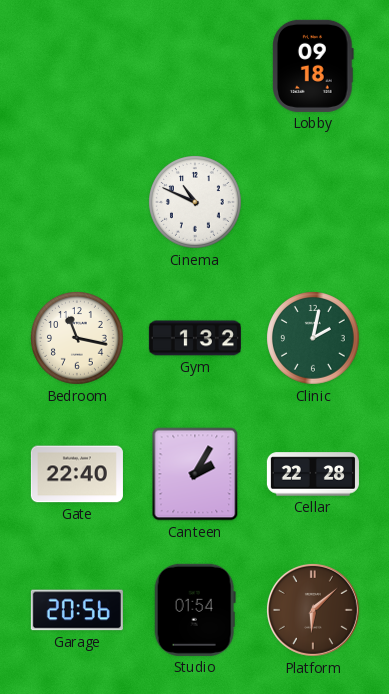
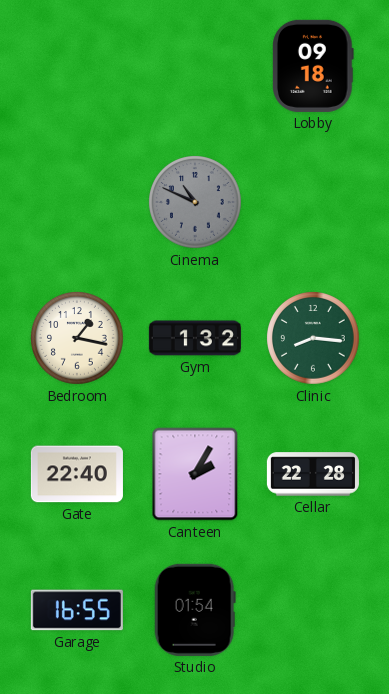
Cinema dial: white -> grey (196, 203)
Bedroom: 11:17 -> 1:17 (78, 339)
Clinic: 2:02 -> 8:16 (314, 339)
Garage: 20:56 -> 16:55 (77, 610)
Platform: 6:08 -> none (313, 610)
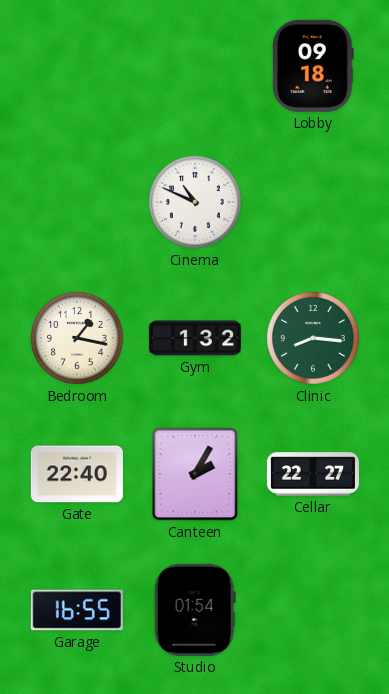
Cinema dial: grey -> white (196, 203)
Cellar: 22:28 -> 22:27 (313, 474)
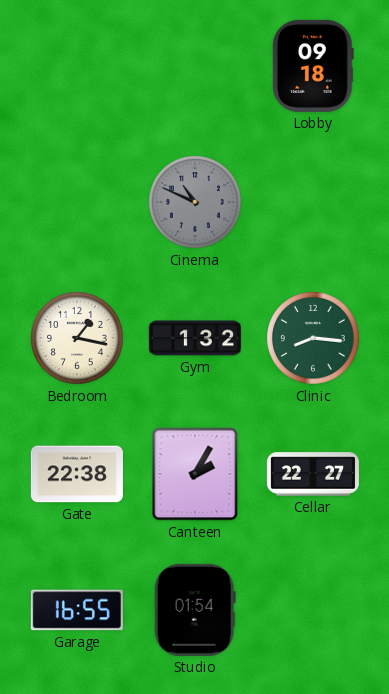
Cinema dial: white -> grey (196, 203)
Gate: 22:40 -> 22:38 (77, 474)
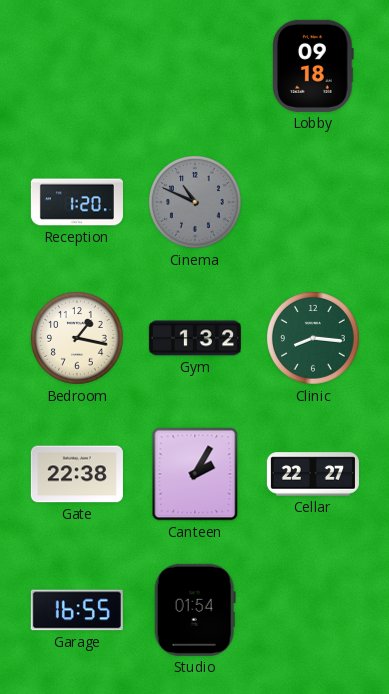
Reception: none -> 1:20 (77, 202)
